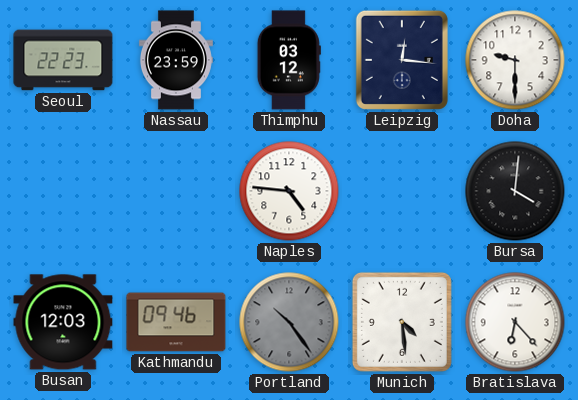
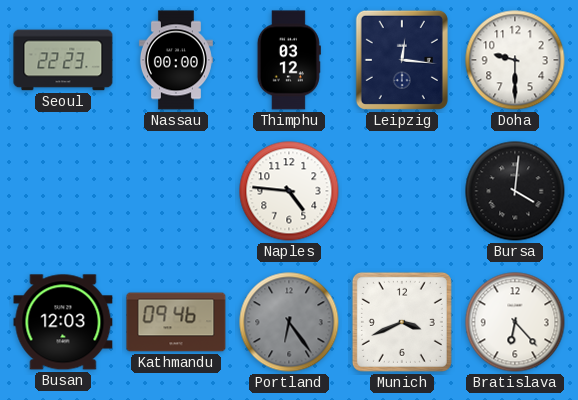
Nassau: 23:59 -> 00:00 (176, 60)
Portland: 10:24 -> 6:24 (289, 322)
Munich: 4:29 -> 3:41 (402, 322)
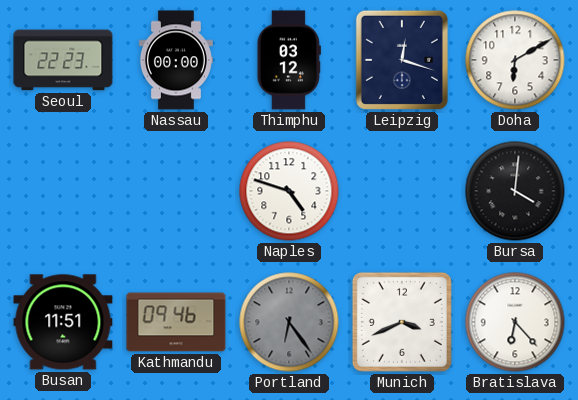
Leipzig: 12:16 -> 12:18 (402, 60)
Doha: 9:30 -> 6:10 (515, 60)
Naples: 4:46 -> 4:48 (289, 191)
Busan: 12:03 -> 11:51 (63, 322)
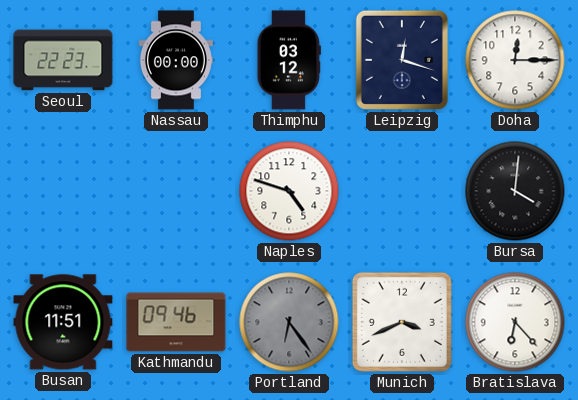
Doha: 6:10 -> 12:15 (515, 60)
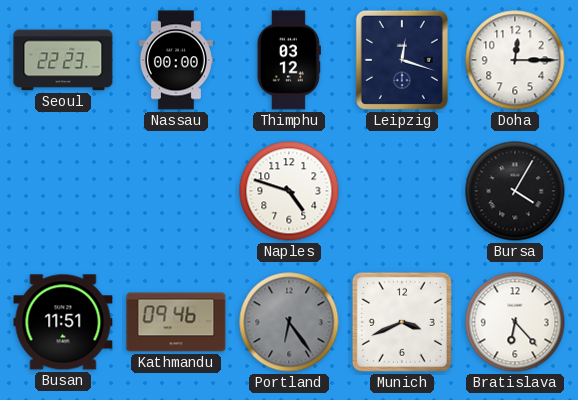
Bursa: 4:01 -> 4:05 (515, 191)
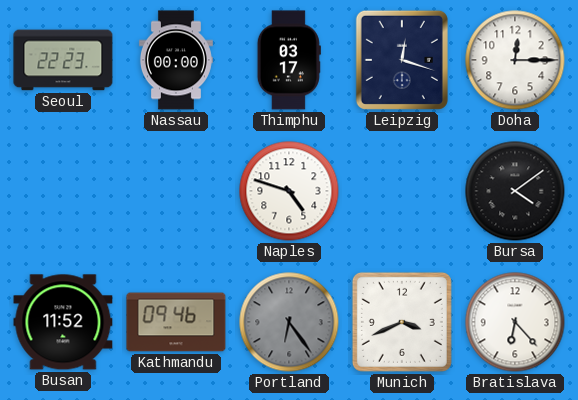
Thimphu: 03:12 -> 03:17 (289, 60)
Bursa: 4:05 -> 4:09 (515, 191)
Busan: 11:51 -> 11:52 (63, 322)
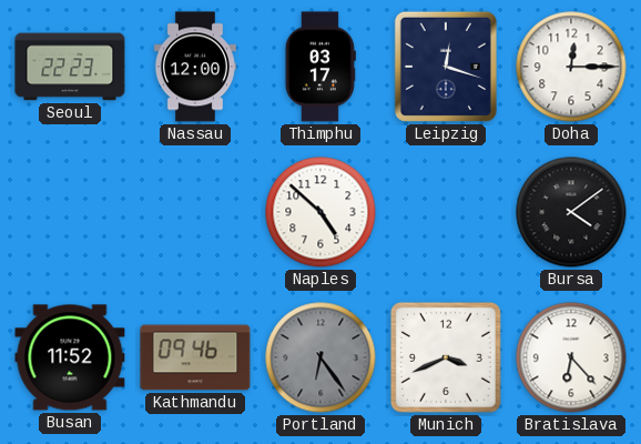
Nassau: 00:00 -> 12:00 (195, 67)
Naples: 4:48 -> 4:52 (320, 212)
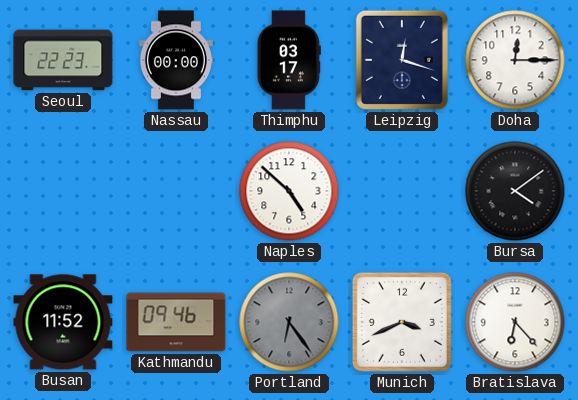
Nassau: 12:00 -> 00:00 (176, 60)
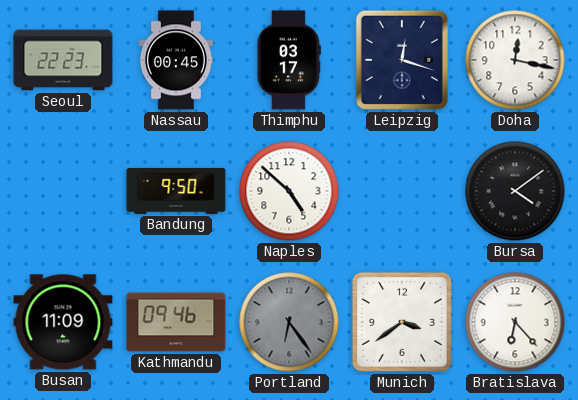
Nassau: 00:00 -> 00:45 (176, 60)
Doha: 12:15 -> 12:17 (515, 60)
Bandung: none -> 9:50 (176, 191)
Busan: 11:52 -> 11:09 (63, 322)
Munich: 3:41 -> 3:39 (402, 322)
